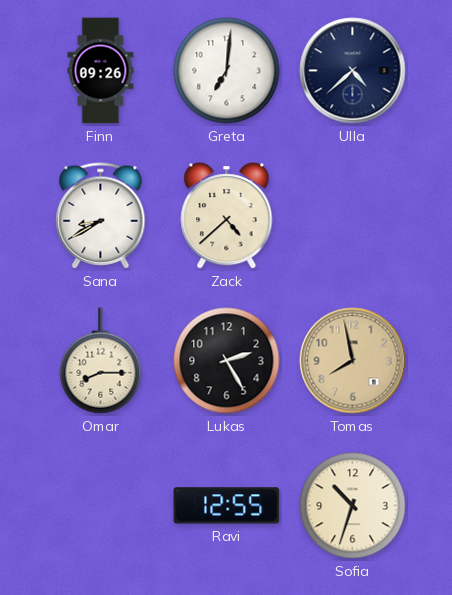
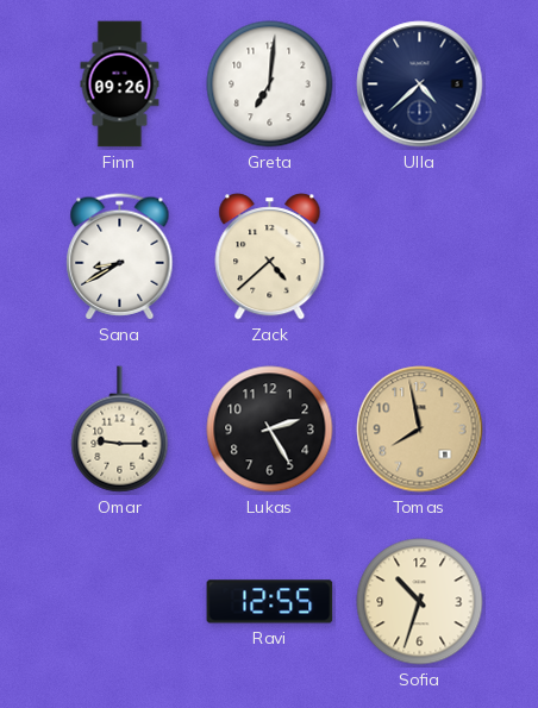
Omar: 8:15 -> 9:15 (120, 430)
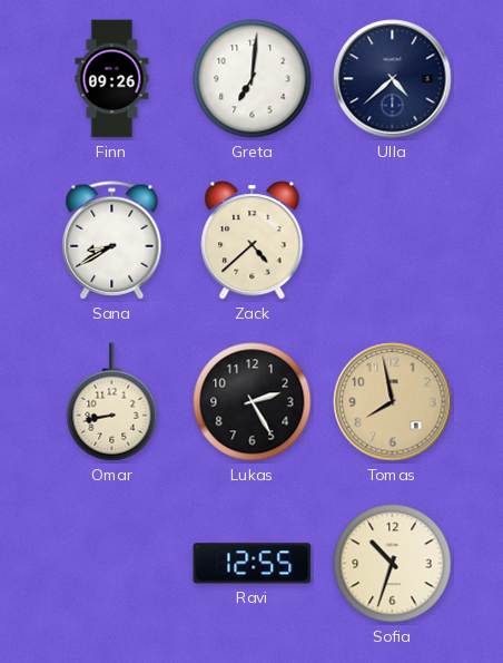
Omar: 9:15 -> 8:43 (112, 402)
